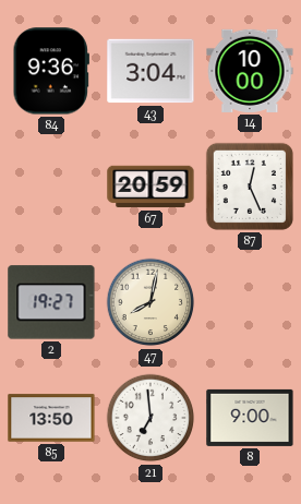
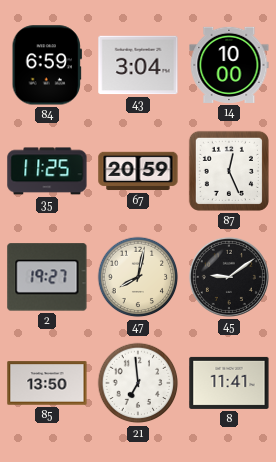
84: 9:36 -> 6:59 (47, 65)
35: none -> 11:25 (47, 171)
45: none -> 9:09 (229, 277)
8: 9:00 -> 11:41 (229, 383)
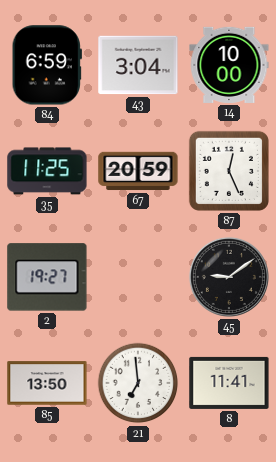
47: 8:02 -> none (138, 277)
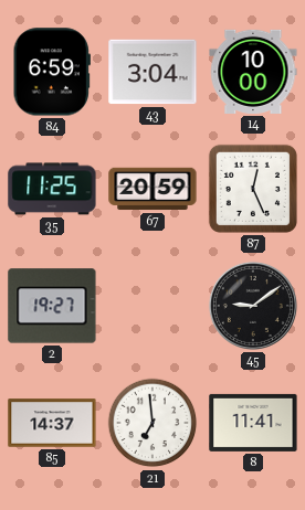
85: 13:50 -> 14:37 (52, 423)
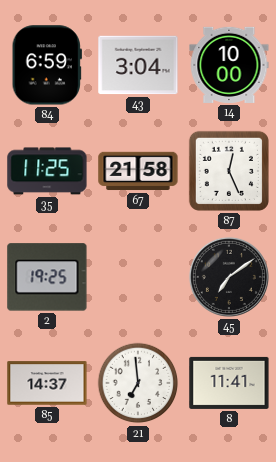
67: 20:59 -> 21:58 (138, 171)
2: 19:27 -> 19:25 (47, 277)
45: 9:09 -> 7:09 (229, 277)
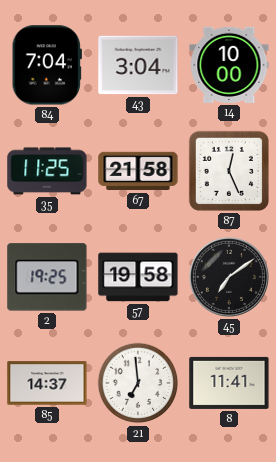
84: 6:59 -> 7:04 (47, 65)
57: none -> 19:58 (138, 277)
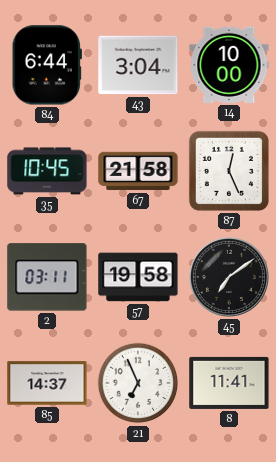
84: 7:04 -> 6:44 (47, 65)
35: 11:25 -> 10:45 (47, 171)
2: 19:25 -> 03:11 (47, 277)
21: 6:59 -> 6:56 (138, 383)
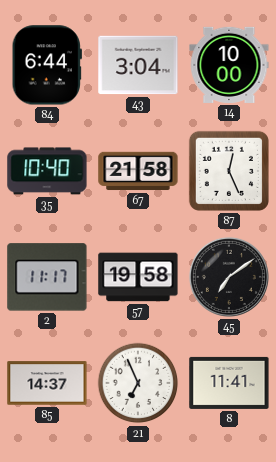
35: 10:45 -> 10:40 (47, 171)
2: 03:11 -> 11:17 (47, 277)
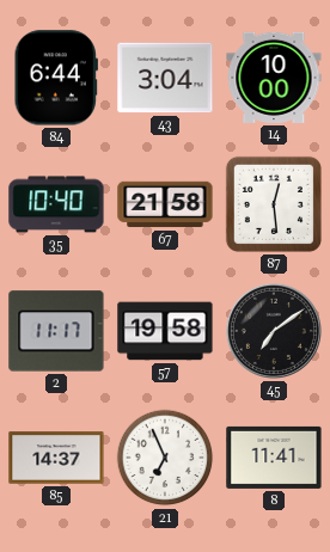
87: 12:26 -> 12:29 (274, 204)
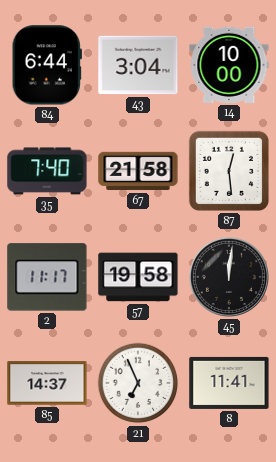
35: 10:40 -> 7:40 (47, 171)
45: 7:09 -> 12:01 (229, 277)
